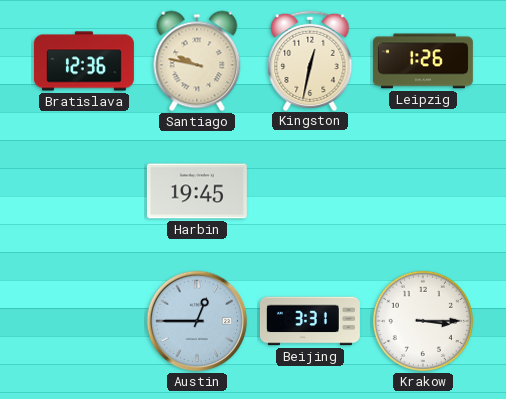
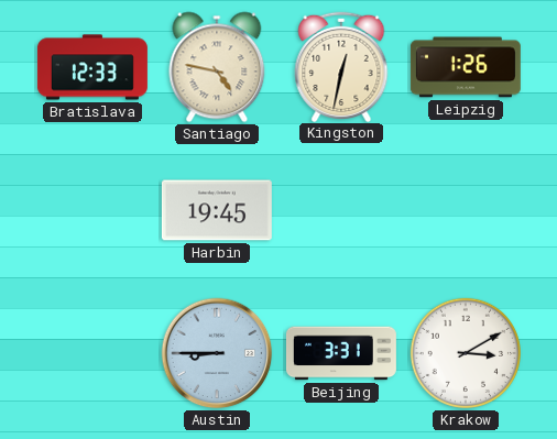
Bratislava: 12:36 -> 12:33 (92, 67)
Santiago: 9:47 -> 4:47 (217, 67)
Austin: 12:45 -> 8:45 (217, 353)
Krakow: 3:15 -> 3:10 (466, 353)
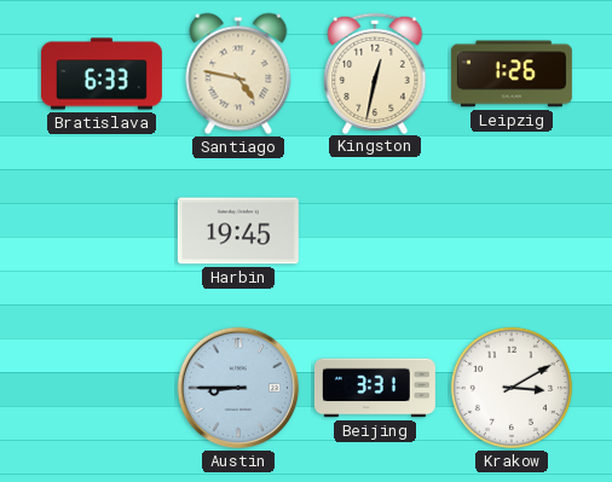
Bratislava: 12:33 -> 6:33 (102, 74)
